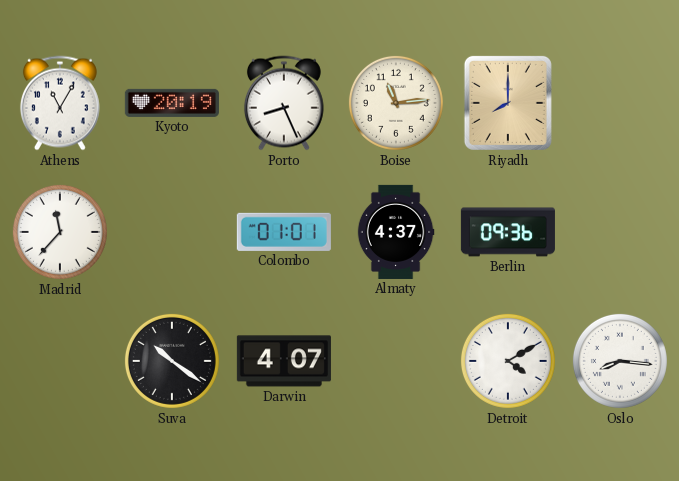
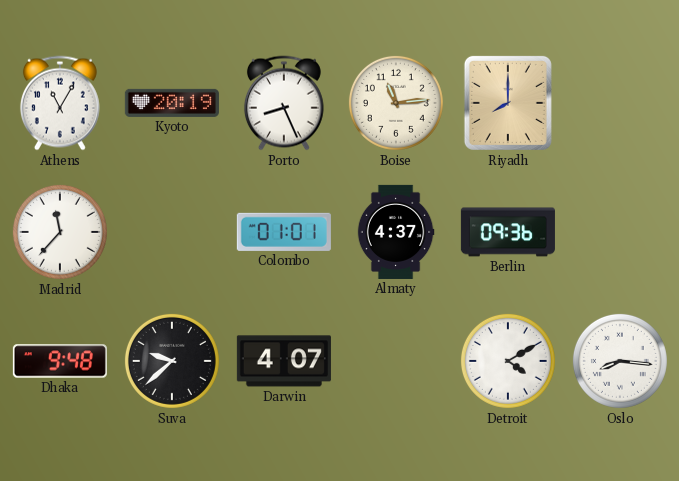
Dhaka: none -> 9:48 (60, 361)
Suva: 10:21 -> 9:38 (172, 361)
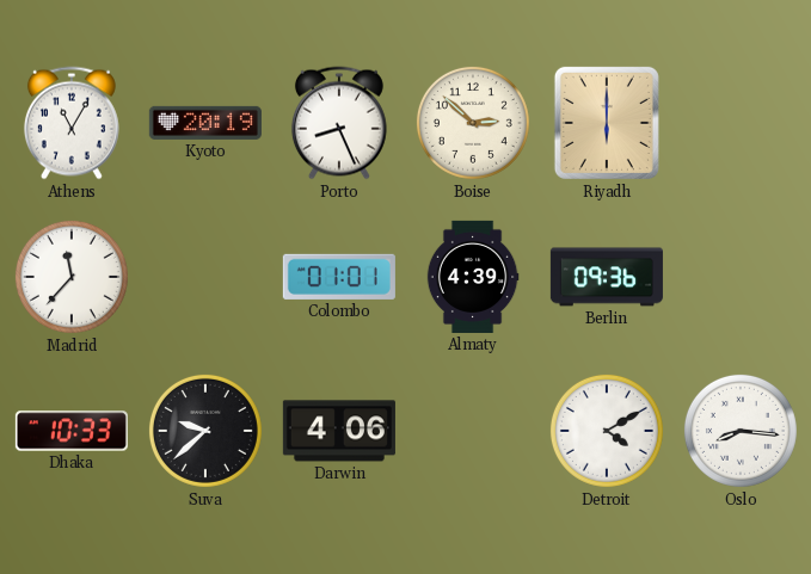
Boise: 11:14 -> 2:52 (473, 123)
Riyadh: 8:00 -> 6:00 (607, 123)
Almaty: 4:37 -> 4:39 (473, 277)
Dhaka: 9:48 -> 10:33 (72, 431)
Darwin: 4:07 -> 4:06 (339, 431)
